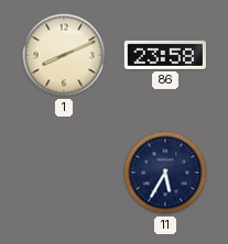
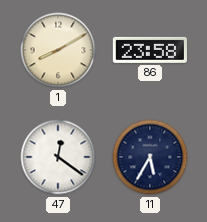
1: 8:11 -> 8:10 (58, 50)
47: none -> 12:21 (58, 157)
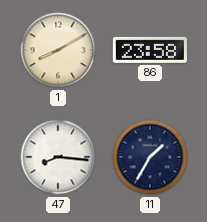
47: 12:21 -> 8:16 (58, 157)
11: 5:35 -> 1:35 (150, 157)
